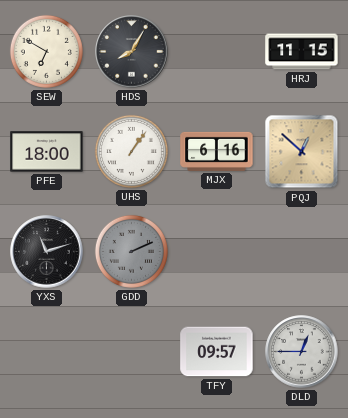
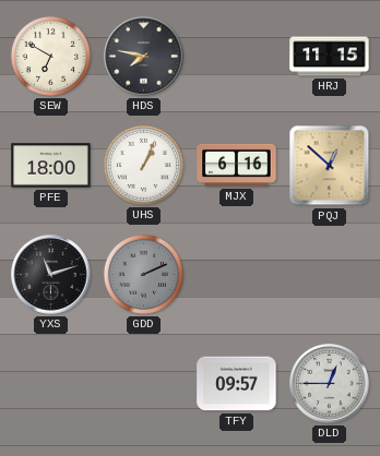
HDS: 8:05 -> 7:47 (144, 57)
UHS: 1:06 -> 1:04 (143, 165)
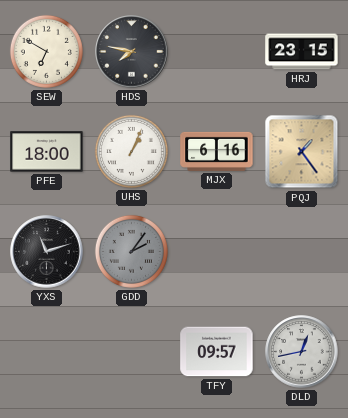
HRJ: 11:15 -> 23:15 (302, 52)
PQJ: 12:52 -> 1:24 (302, 152)
GDD: 2:11 -> 2:06 (131, 251)
DLD: 12:45 -> 12:43 (302, 352)
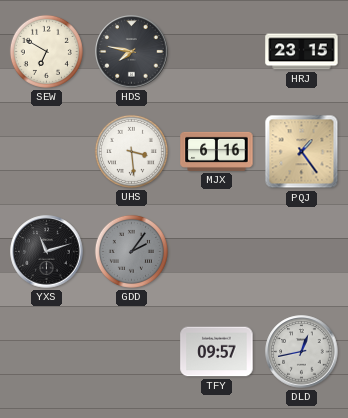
PFE: 18:00 -> none (47, 152)
UHS: 1:04 -> 3:29 (131, 151)
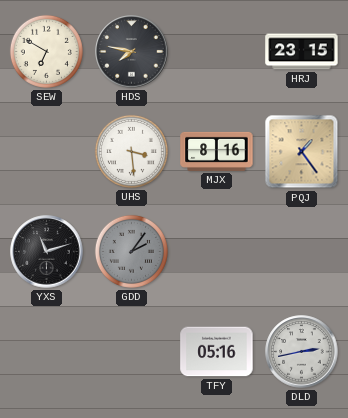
MJX: 6:16 -> 8:16 (217, 151)
TFY: 09:57 -> 05:16 (217, 352)
DLD: 12:43 -> 2:43 (302, 352)
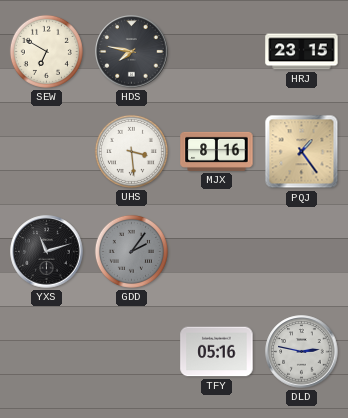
DLD: 2:43 -> 2:47 (302, 352)
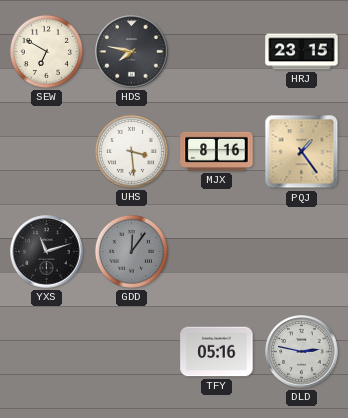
GDD: 2:06 -> 12:06 (131, 251)
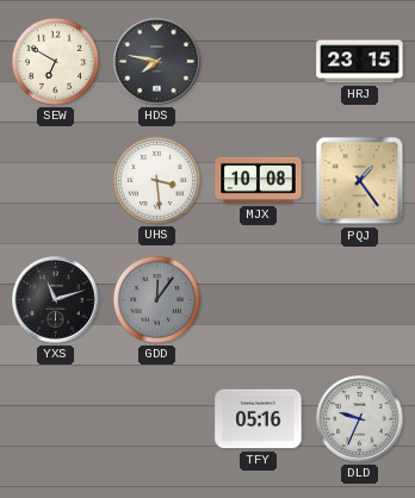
MJX: 8:16 -> 10:08 (259, 180)
DLD: 2:47 -> 9:34 (360, 419)
